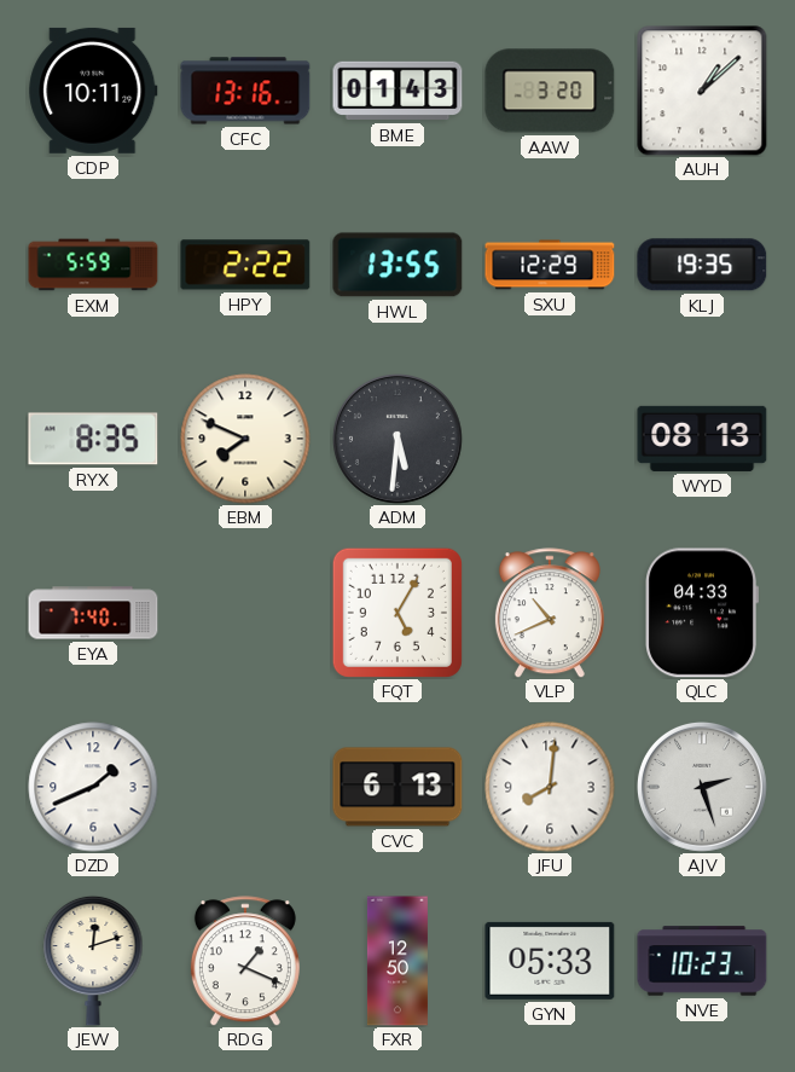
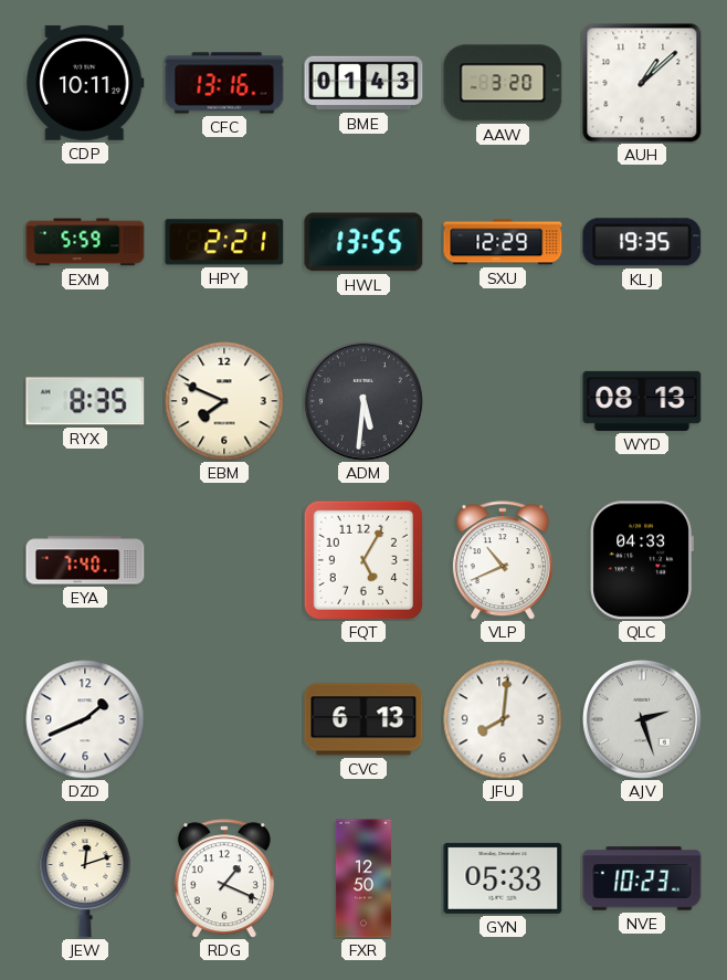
HPY: 2:22 -> 2:21 (224, 242)
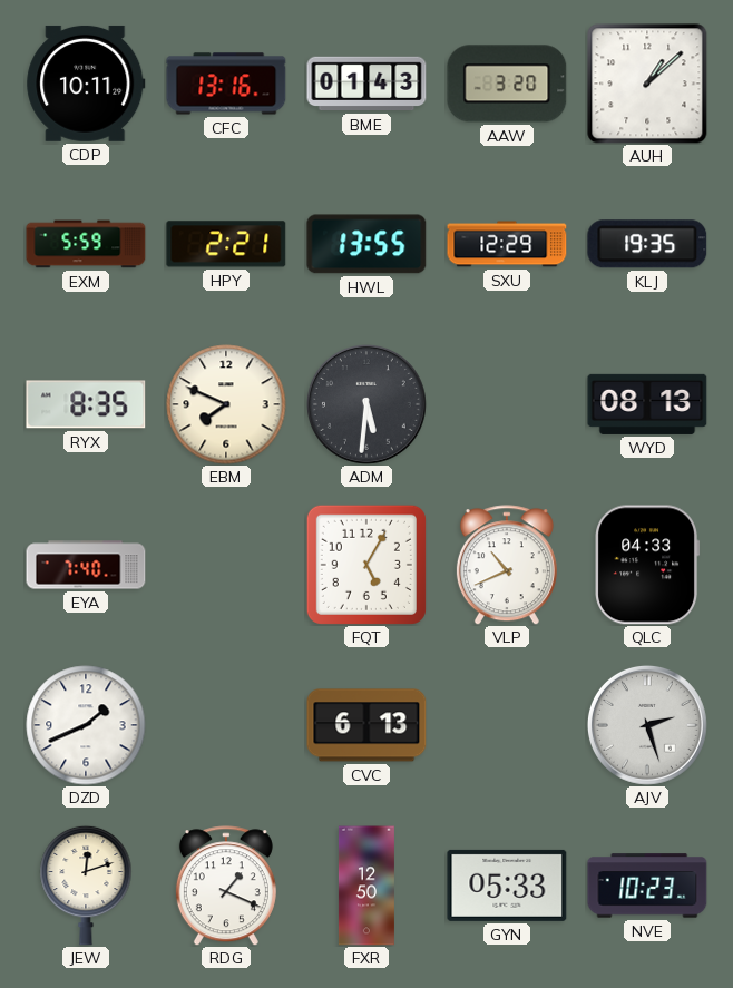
JFU: 8:01 -> none (503, 719)
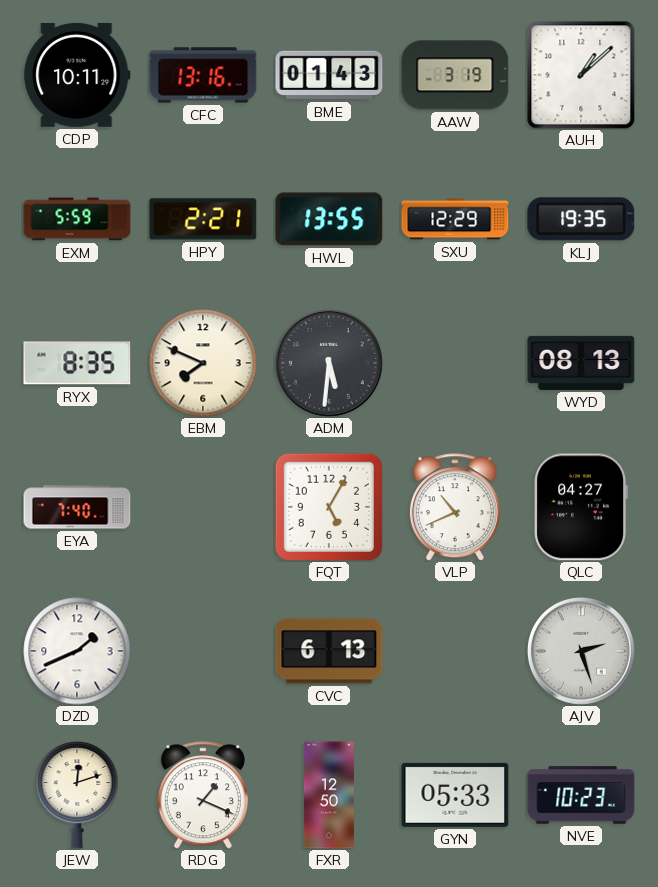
AAW: 3:20 -> 3:19 (455, 75)
QLC: 04:33 -> 04:27 (580, 507)
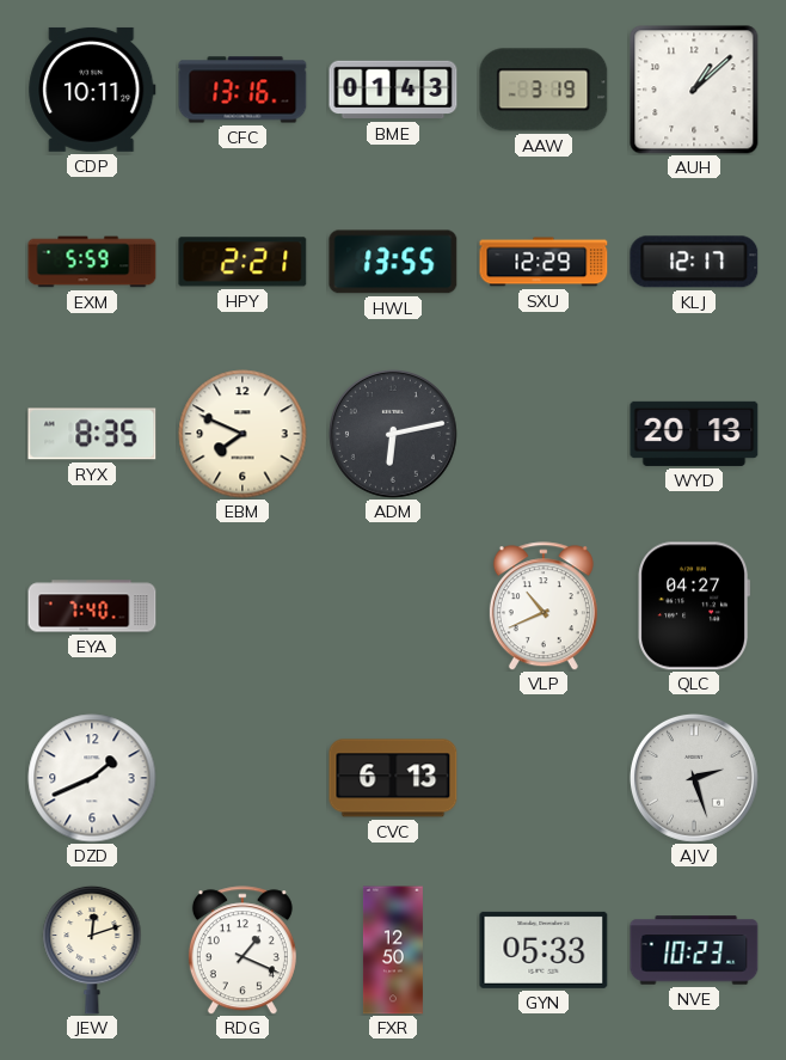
KLJ: 19:35 -> 12:17 (694, 262)
ADM: 5:31 -> 6:13 (393, 434)
WYD: 08:13 -> 20:13 (694, 434)
FQT: 5:05 -> none (329, 507)
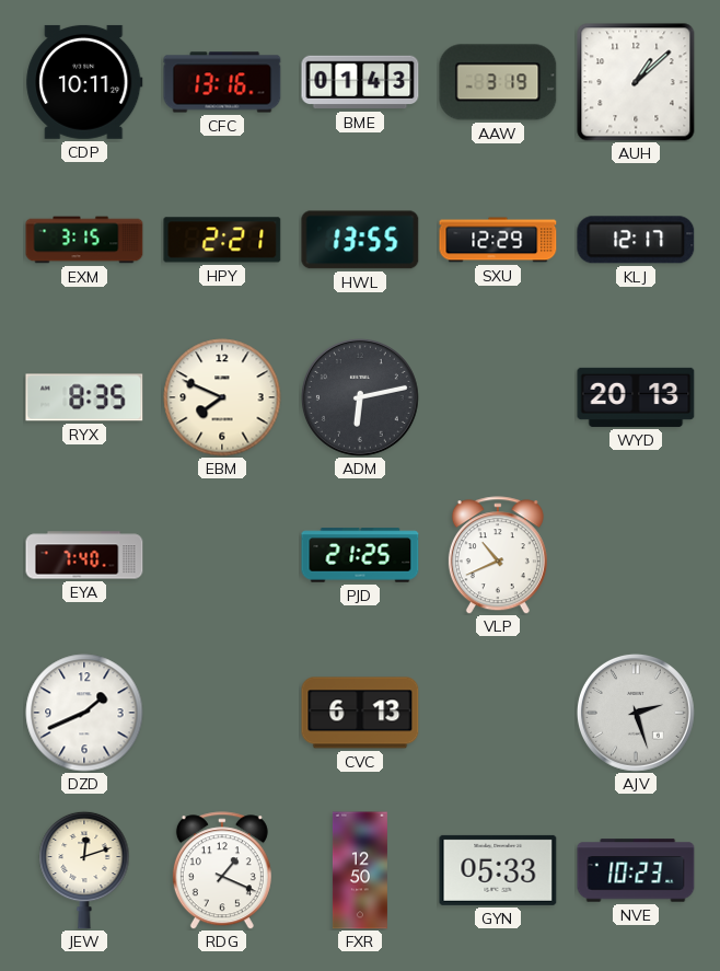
EXM: 5:59 -> 3:15 (84, 240)
PJD: none -> 21:25 (360, 555)
QLC: 04:27 -> none (693, 606)
